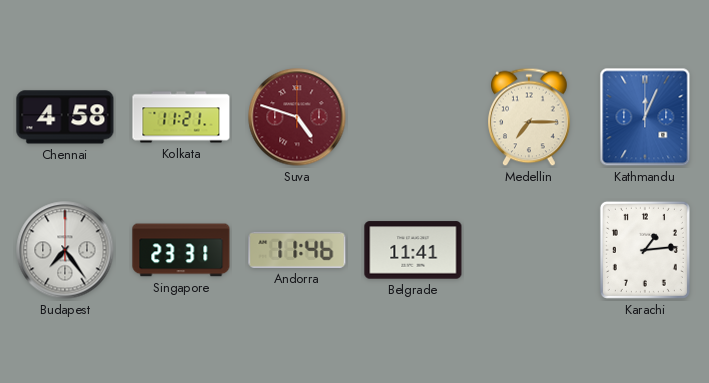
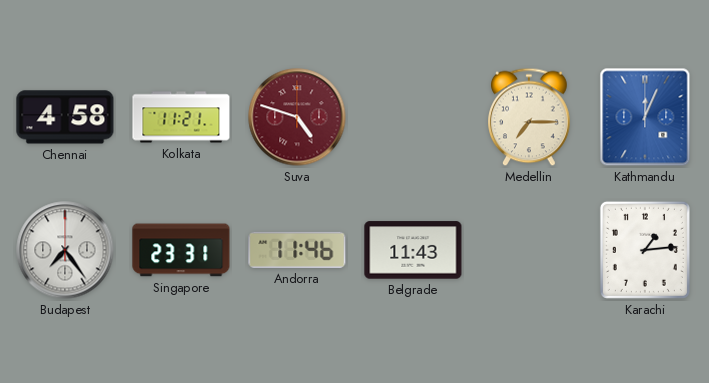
Belgrade: 11:41 -> 11:43 (413, 250)
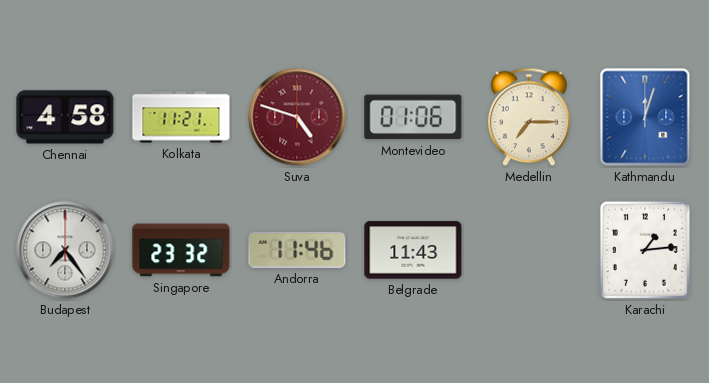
Montevideo: none -> 01:06 (413, 117)
Kathmandu: 12:04 -> 12:03 (645, 117)
Singapore: 23:31 -> 23:32 (181, 250)
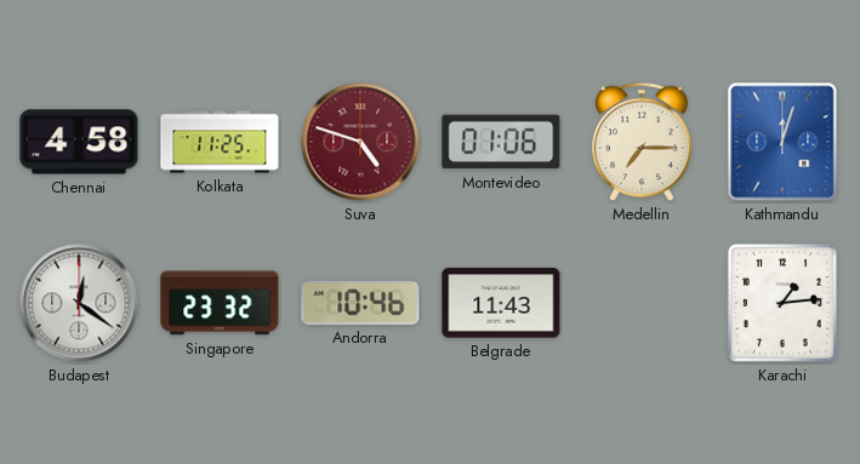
Kolkata: 11:21 -> 11:25 (220, 142)
Budapest: 7:24 -> 12:21 (79, 303)
Andorra: 11:46 -> 10:46 (360, 303)
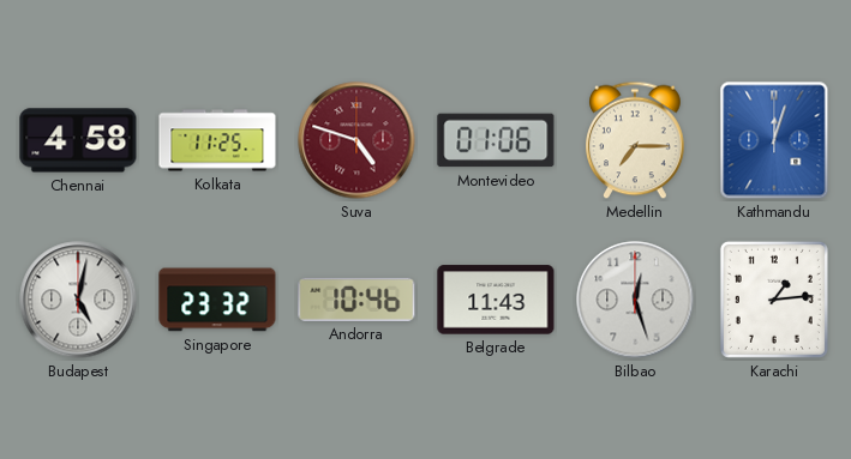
Budapest: 12:21 -> 5:02 (78, 300)
Bilbao: none -> 12:27 (635, 300)
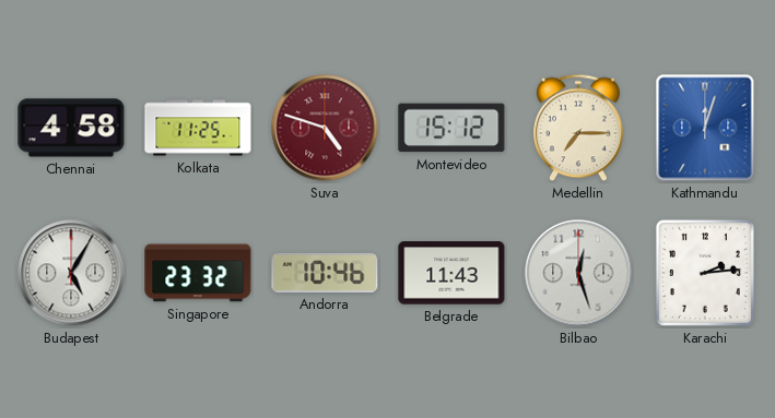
Montevideo: 01:06 -> 15:12 (451, 128)
Budapest: 5:02 -> 5:05 (71, 273)
Karachi: 1:14 -> 2:14 (705, 273)
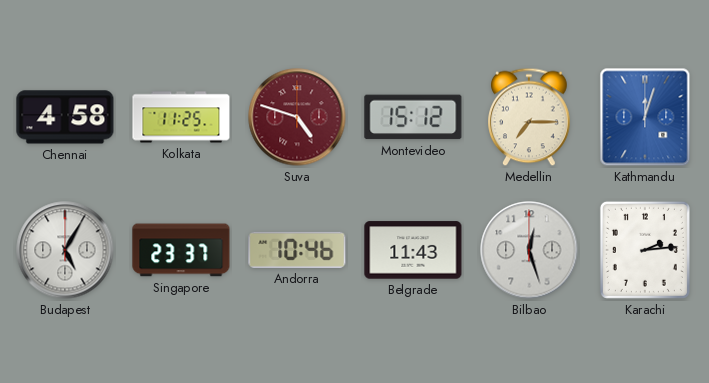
Singapore: 23:32 -> 23:37 (181, 250)
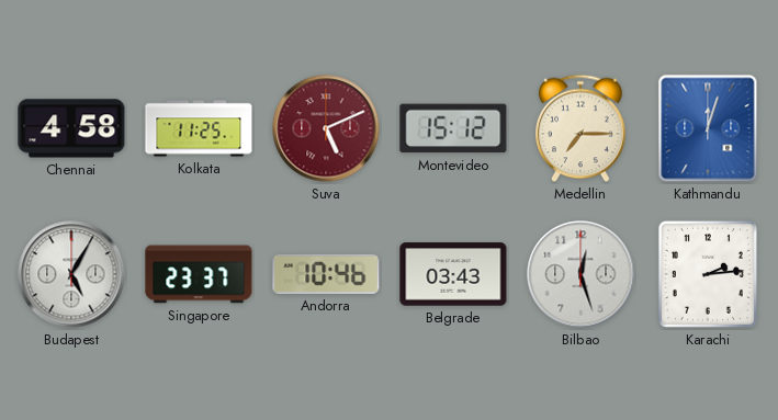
Suva: 4:48 -> 5:11 (326, 128)
Belgrade: 11:43 -> 03:43 (453, 274)
